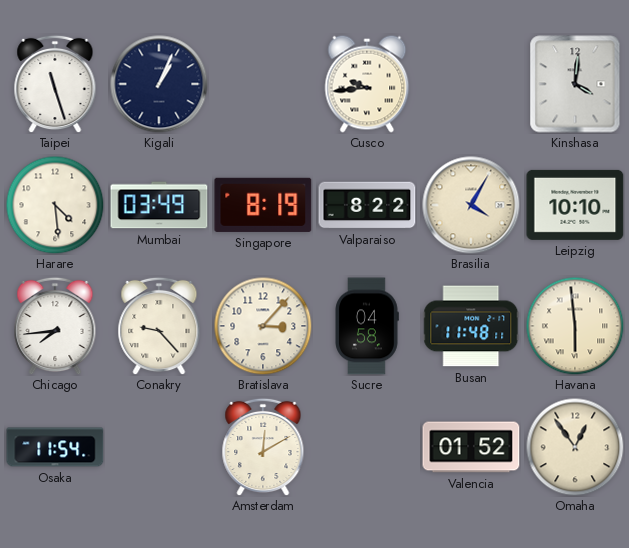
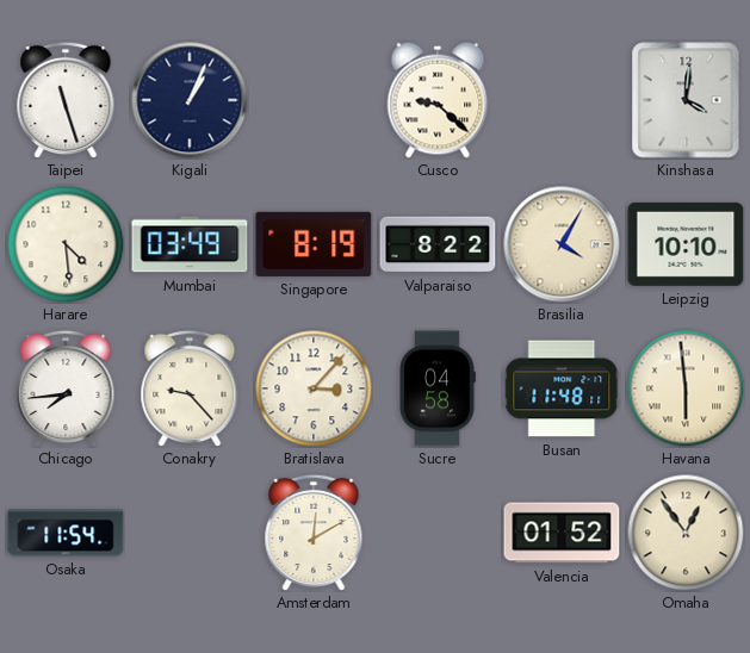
Cusco: 9:44 -> 9:22 (438, 100)
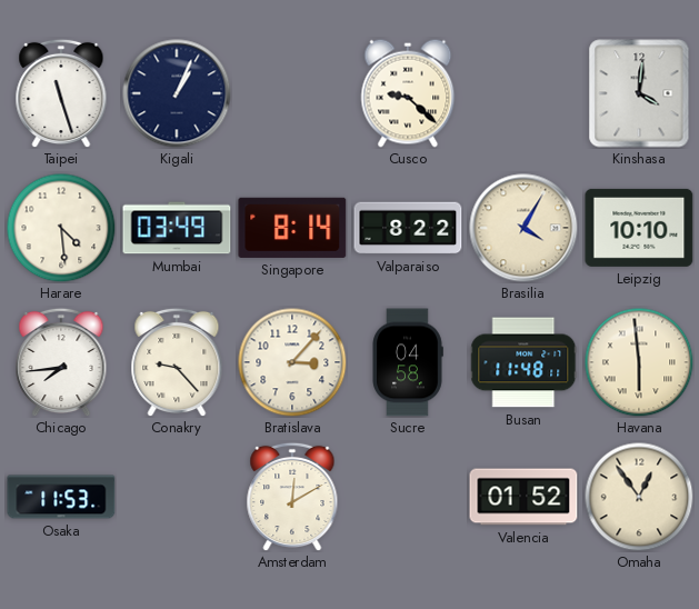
Singapore: 8:19 -> 8:14 (292, 228)
Osaka: 11:54 -> 11:53 (61, 497)
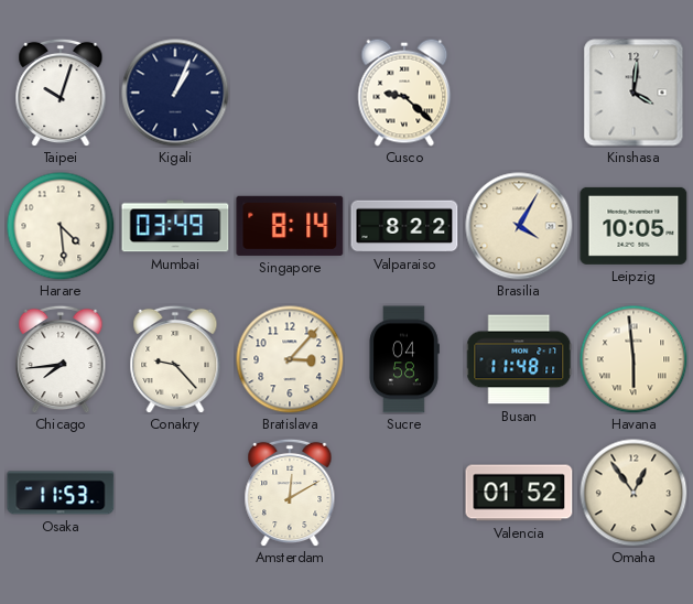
Taipei: 11:27 -> 10:03 (61, 93)
Leipzig: 10:10 -> 10:05 (634, 226)
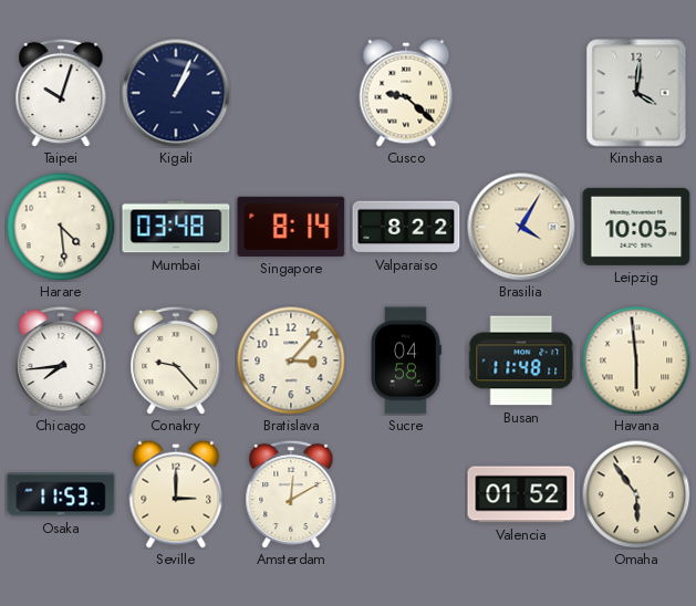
Mumbai: 03:49 -> 03:48 (176, 227)
Seville: none -> 3:00 (176, 494)
Omaha: 12:54 -> 5:54 (636, 494)
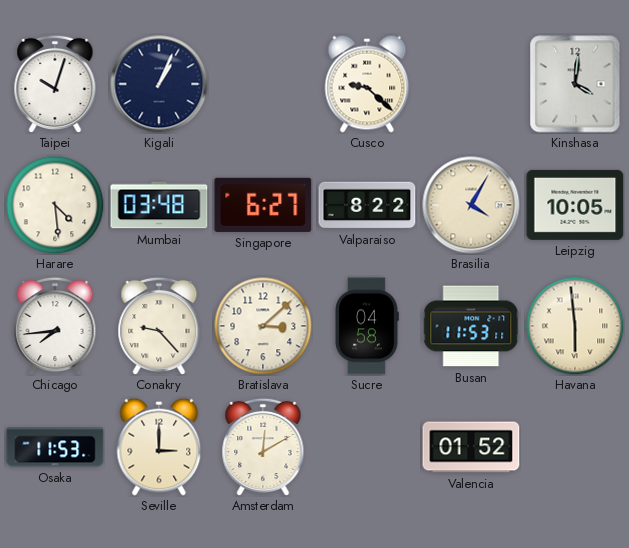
Singapore: 8:14 -> 6:27 (263, 205)
Bratislava: 3:07 -> 3:08 (263, 326)
Busan: 11:48 -> 11:53 (471, 326)
Omaha: 5:54 -> none (636, 494)
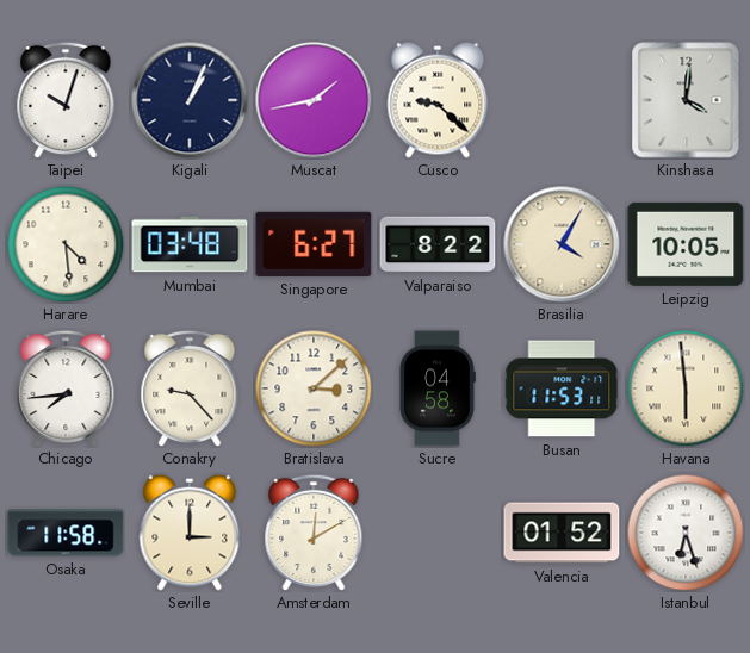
Muscat: none -> 1:43 (314, 100)
Osaka: 11:53 -> 11:58 (66, 533)
Istanbul: none -> 6:27 (686, 533)
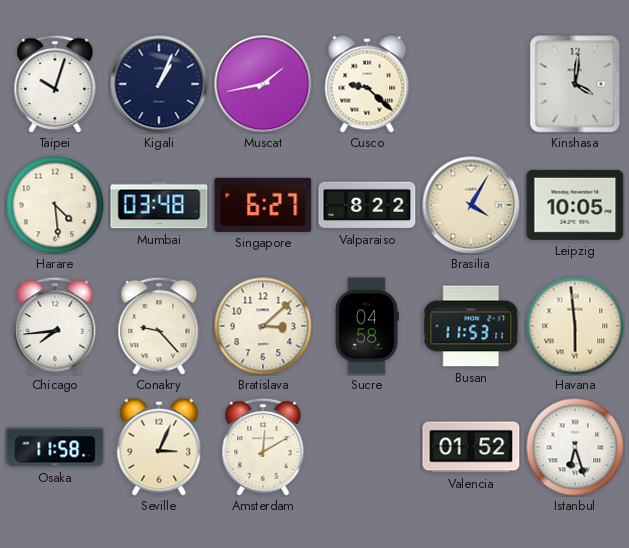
Seville: 3:00 -> 3:04 (159, 447)
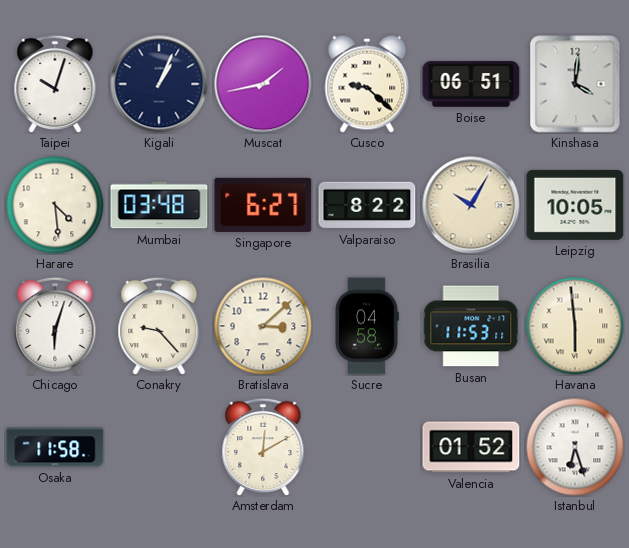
Boise: none -> 06:51 (471, 84)
Brasilia: 4:05 -> 10:05 (471, 205)
Chicago: 7:44 -> 6:03 (55, 326)
Seville: 3:04 -> none (159, 447)
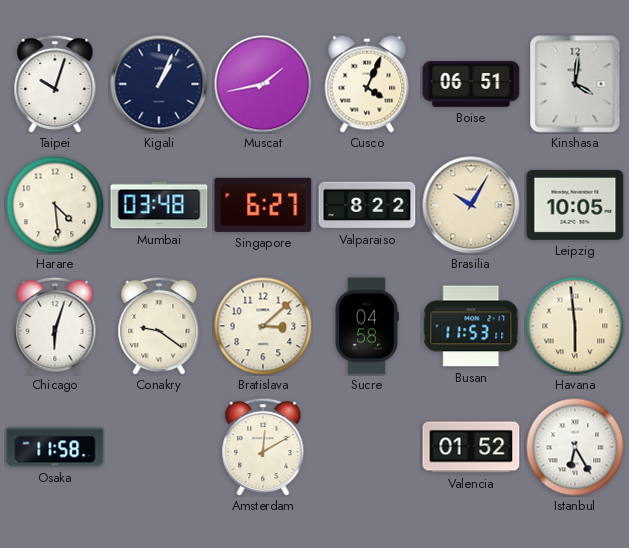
Cusco: 9:22 -> 4:04 (367, 84)
Conakry: 9:23 -> 9:21 (159, 326)
Istanbul: 6:27 -> 6:25 (575, 447)
